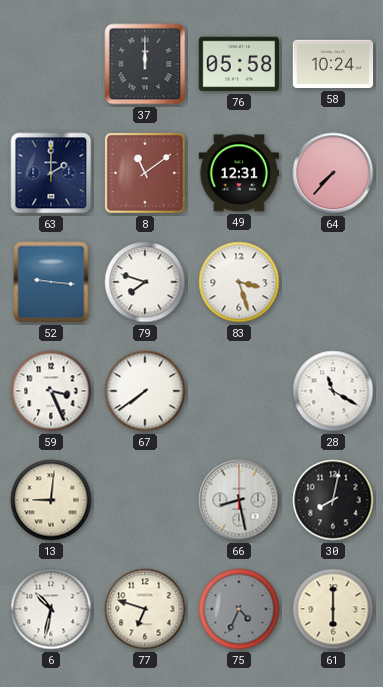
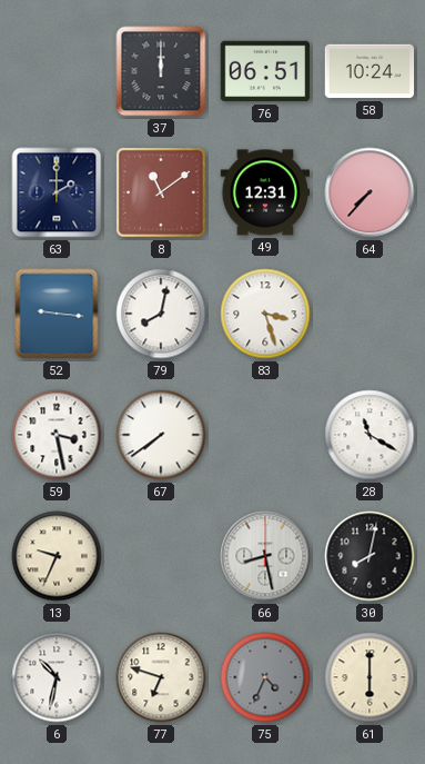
76: 05:58 -> 06:51 (265, 71)
79: 7:48 -> 8:02 (161, 314)
59: 3:26 -> 3:28 (57, 435)
13: 9:01 -> 9:34 (57, 556)
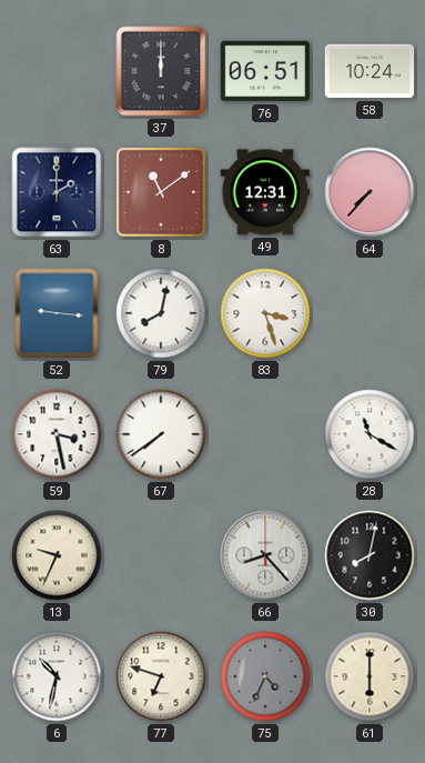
66: 8:28 -> 8:23 (265, 555)
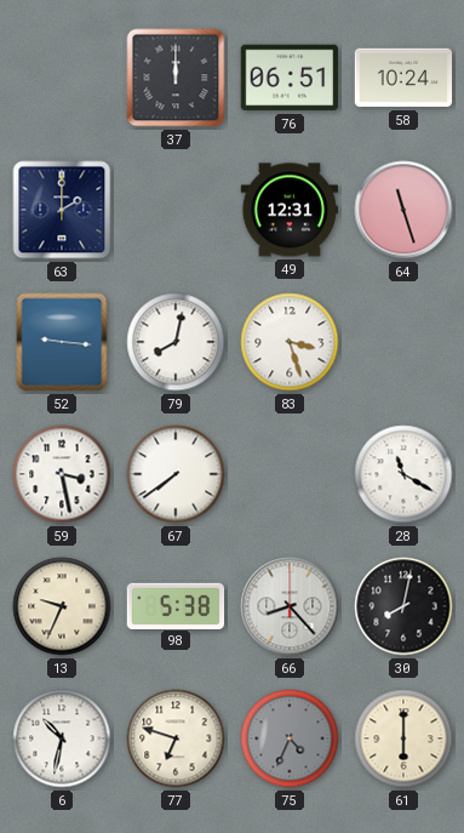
8: 11:09 -> none (161, 192)
64: 7:37 -> 11:27 (403, 210)
98: none -> 5:38 (176, 605)
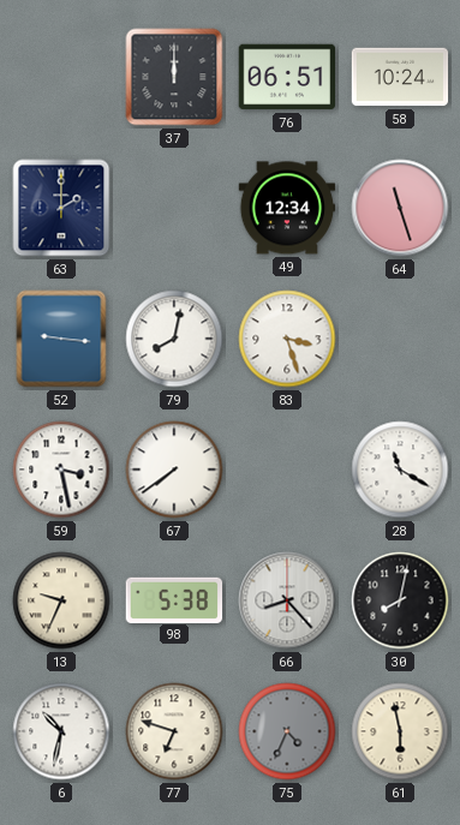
49: 12:31 -> 12:34 (287, 208)
61: 6:00 -> 5:58 (400, 731)
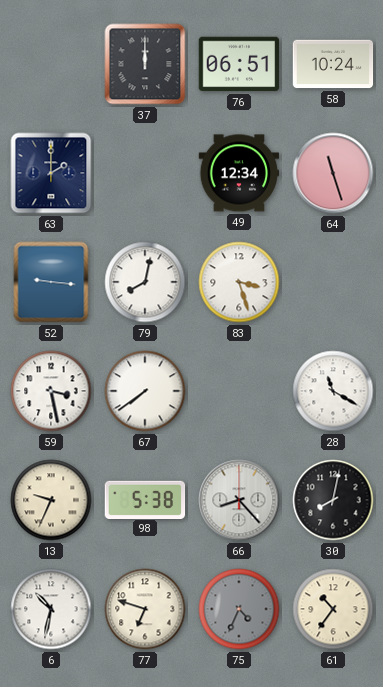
61: 5:58 -> 10:36 (333, 609)
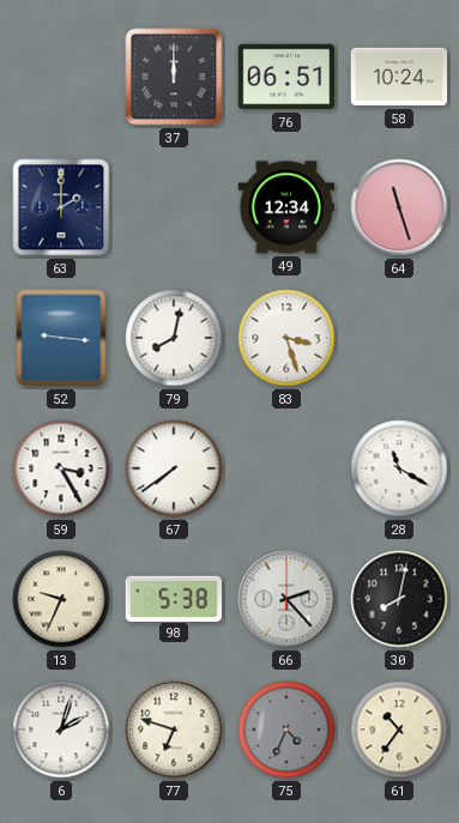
59: 3:28 -> 3:25 (61, 468)
66: 8:23 -> 2:23 (286, 599)
6: 10:32 -> 2:03 (61, 730)
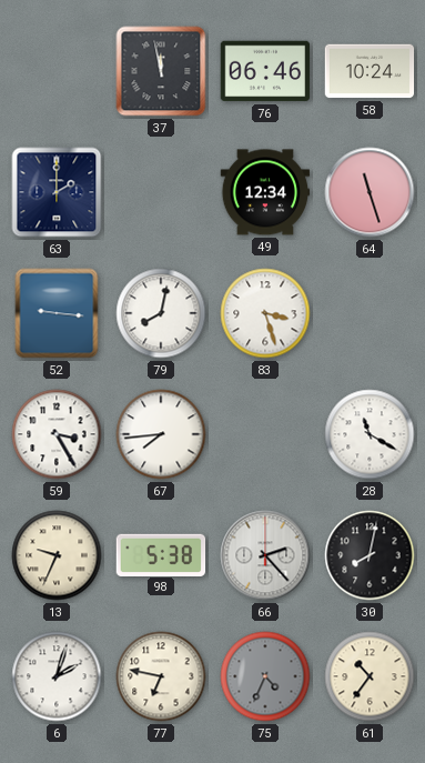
37: 12:00 -> 11:58 (161, 71)
76: 06:51 -> 06:46 (265, 71)
67: 7:39 -> 7:44 (161, 434)
77: 6:48 -> 6:47 (161, 676)
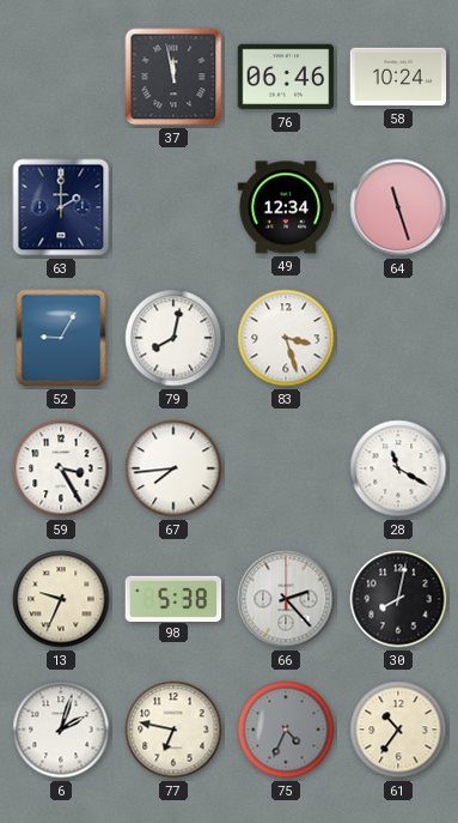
52: 9:16 -> 9:05 (61, 338)
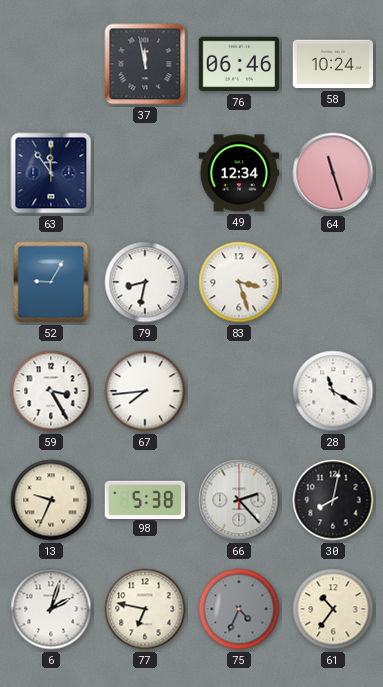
63: 2:00 -> 11:54 (51, 173)
79: 8:02 -> 8:32 (145, 282)
